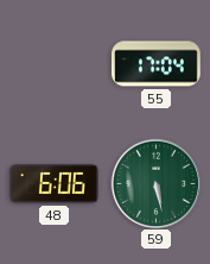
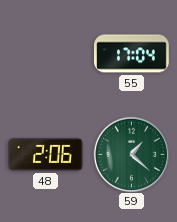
48: 6:06 -> 2:06 (46, 155)
59: 5:28 -> 1:22 (131, 154)
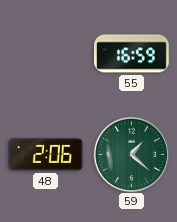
55: 17:04 -> 16:59 (132, 54)
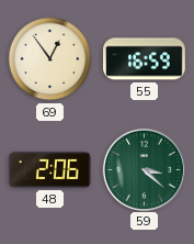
69: none -> 12:54 (50, 59)
59: 1:22 -> 3:22 (144, 169)
